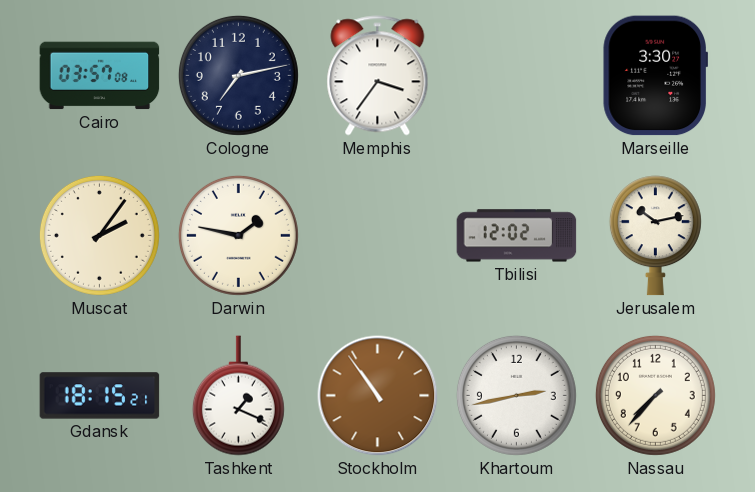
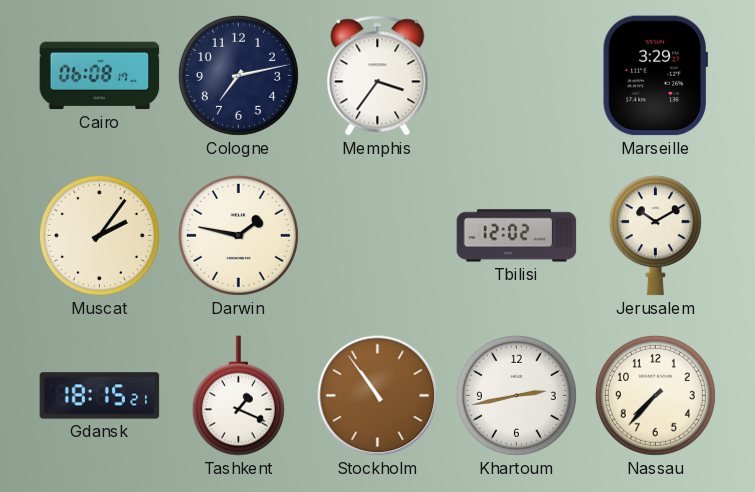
Cairo: 03:57 -> 06:08 (100, 76)
Marseille: 3:30 -> 3:29 (655, 76)
Jerusalem: 10:13 -> 10:10 (655, 236)
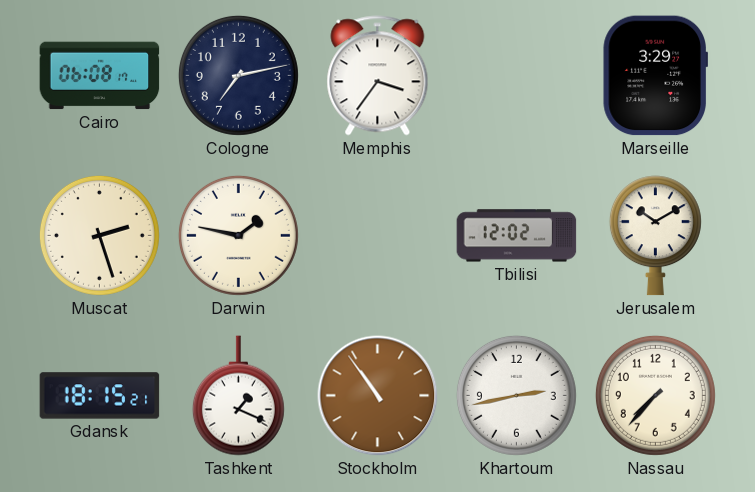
Muscat: 2:06 -> 2:27 (99, 235)
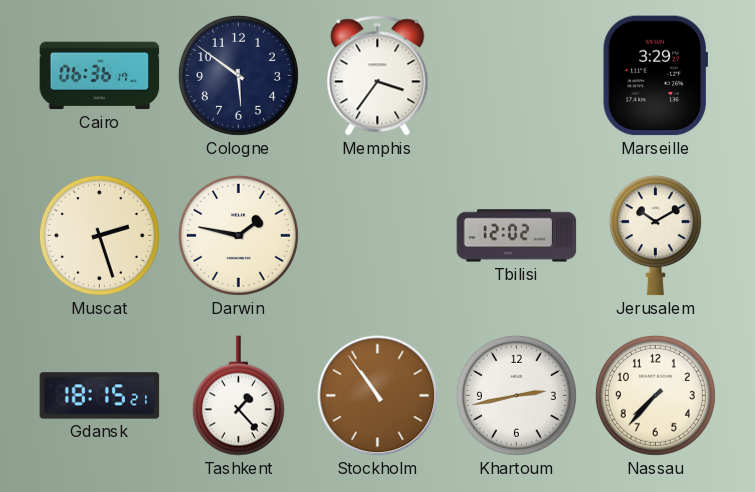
Cairo: 06:08 -> 06:36 (100, 76)
Cologne: 7:13 -> 5:51 (238, 75)
Tashkent: 1:19 -> 1:23 (238, 396)
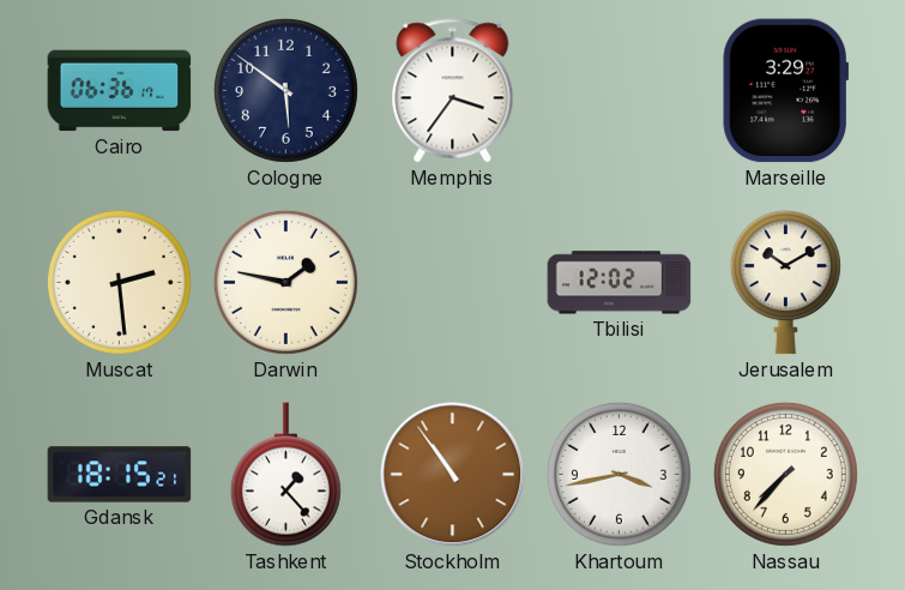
Muscat: 2:27 -> 2:29 (119, 282)
Khartoum: 2:43 -> 3:43 (619, 474)
